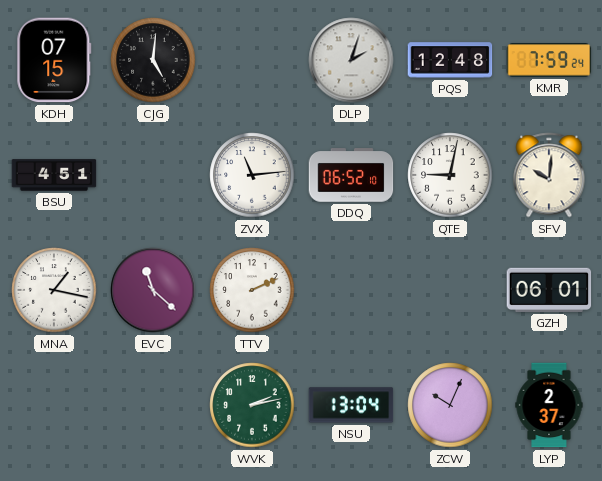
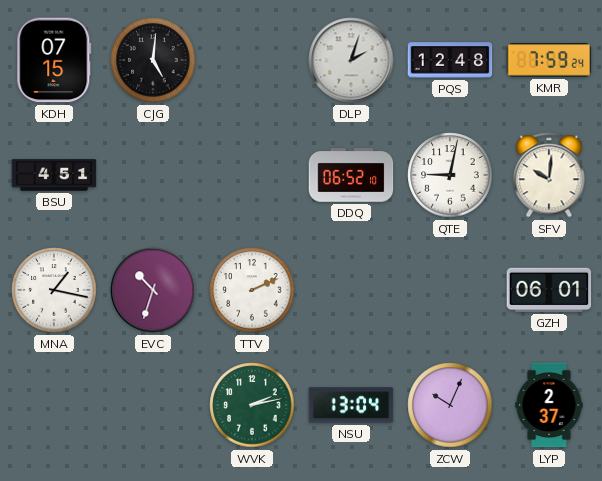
ZVX: 11:14 -> none (252, 175)
EVC: 11:22 -> 10:33 (153, 290)
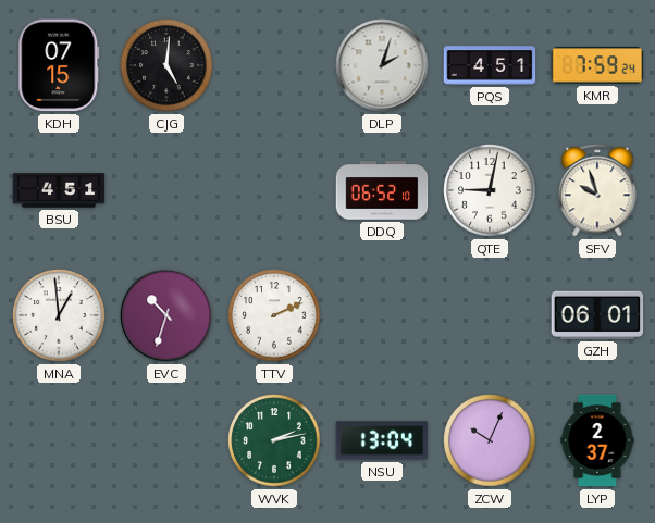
PQS: 12:48 -> 4:51 (490, 65)
SFV: 10:01 -> 9:57 (597, 190)
MNA: 1:17 -> 12:59 (59, 315)
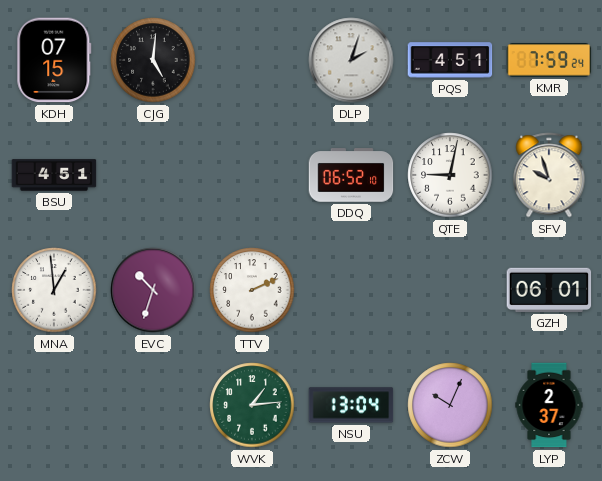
WVK: 2:13 -> 1:14 (252, 405)
